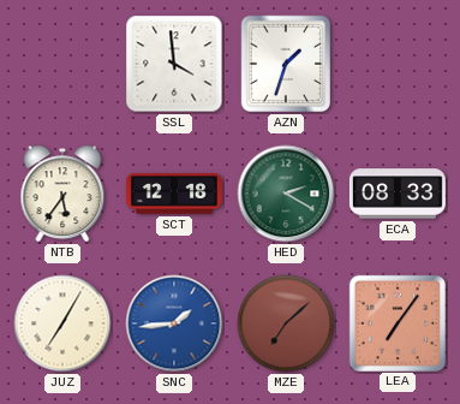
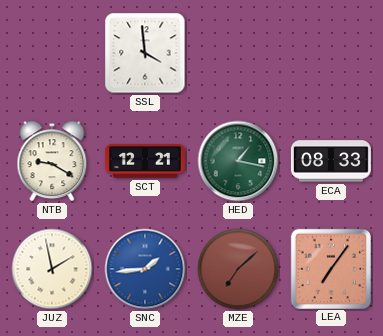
AZN: 1:33 -> none (286, 64)
NTB: 5:36 -> 9:20 (52, 161)
SCT: 12:18 -> 12:21 (145, 161)
HED: 2:20 -> 1:17 (238, 161)
JUZ: 7:05 -> 1:58 (52, 269)
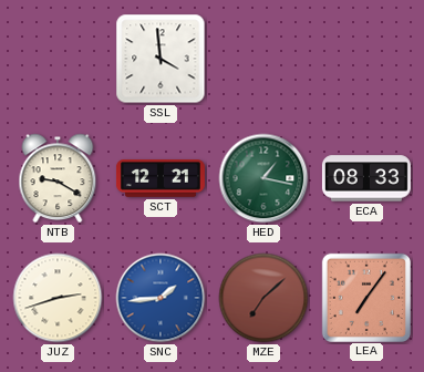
JUZ: 1:58 -> 2:42 (58, 298)
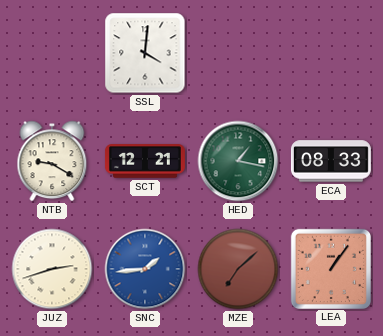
SSL: 3:59 -> 4:01 (145, 53)
LEA: 7:06 -> 1:06 (330, 268)
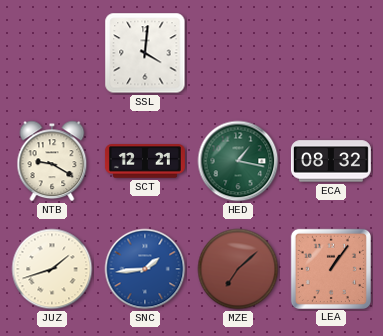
ECA: 08:33 -> 08:32 (331, 161)
JUZ: 2:42 -> 1:42 (52, 269)
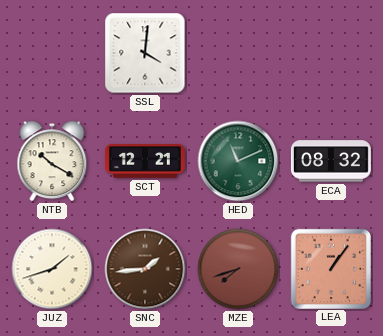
NTB: 9:20 -> 10:20 (52, 161)
HED: 1:17 -> 11:11 (238, 161)
SNC dial: blue -> brown (145, 269)
MZE: 7:08 -> 7:42 (238, 269)
